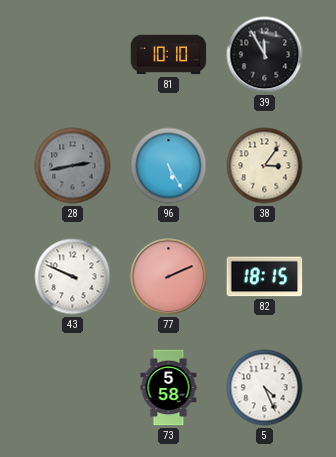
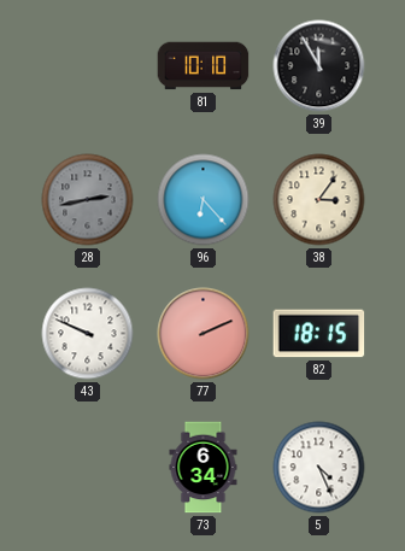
96: 5:25 -> 6:23 (204, 200)
73: 5:58 -> 6:34 (204, 468)
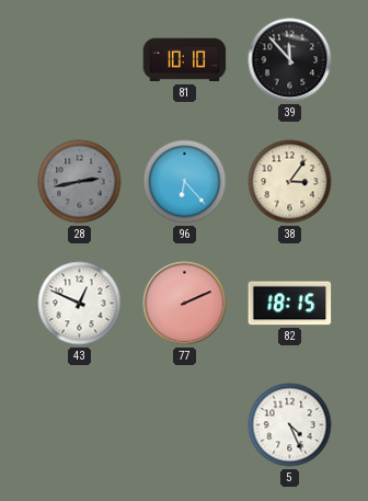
39: 11:55 -> 11:53 (290, 60)
43: 9:49 -> 12:49 (80, 304)
73: 6:34 -> none (204, 468)
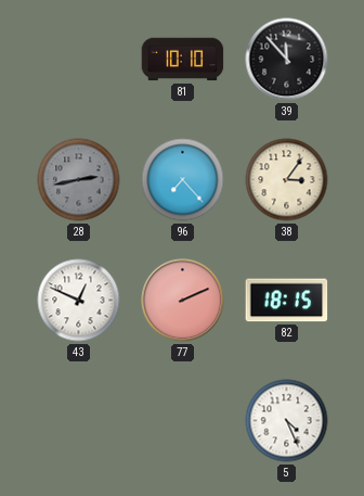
96: 6:23 -> 7:23 (183, 180)
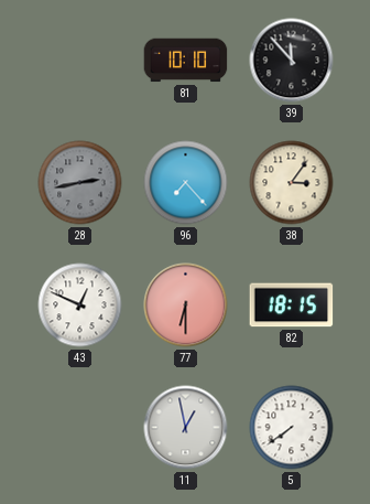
77: 2:11 -> 6:30 (186, 305)
11: none -> 12:58 (186, 428)
5: 4:26 -> 7:39 (292, 428)
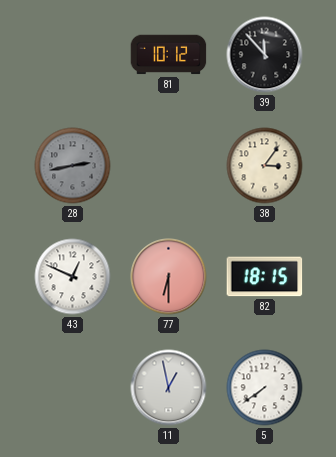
81: 10:10 -> 10:12 (169, 55)
96: 7:23 -> none (186, 183)
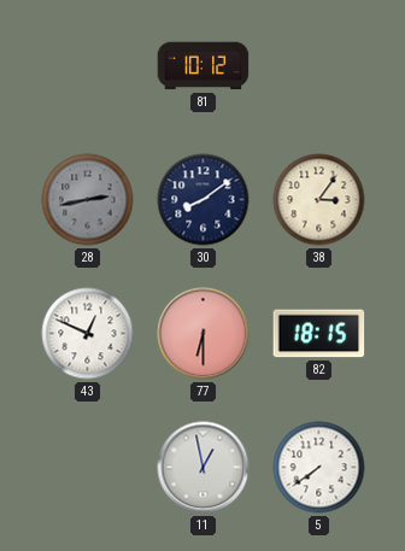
39: 11:53 -> none (265, 55)
30: none -> 8:09 (204, 200)
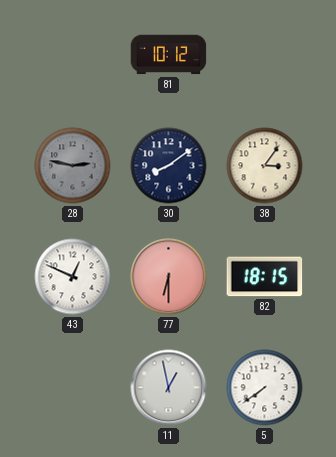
28: 2:43 -> 2:47 (73, 166)
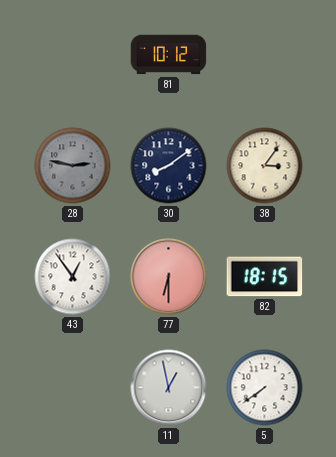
43: 12:49 -> 12:54 (73, 277)
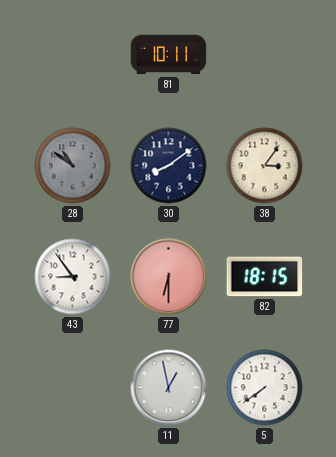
81: 10:12 -> 10:11 (169, 55)
28: 2:47 -> 10:51 (73, 166)
43: 12:54 -> 8:54 (73, 277)
